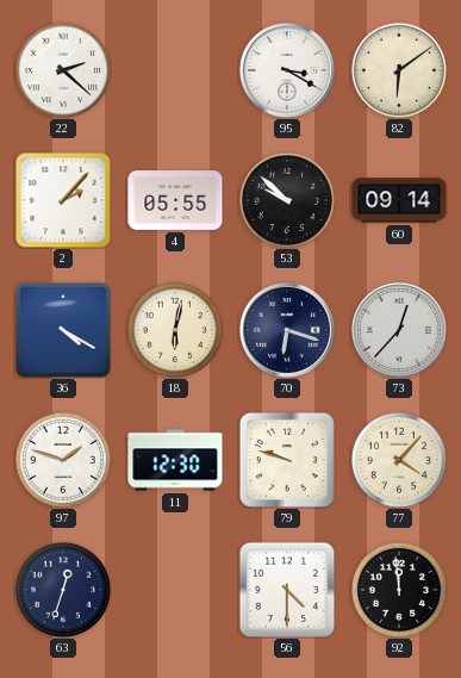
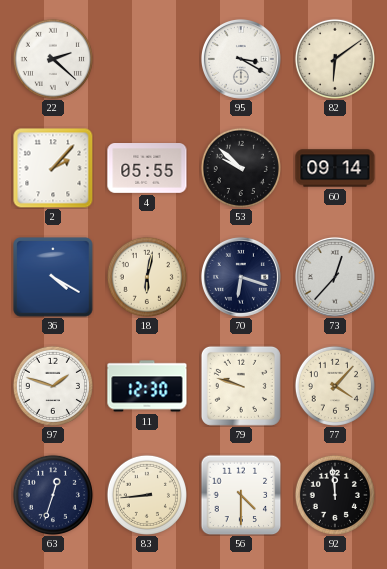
83: none -> 8:44 (147, 495)
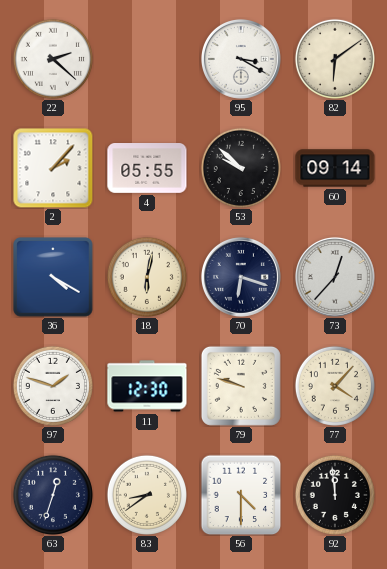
83: 8:44 -> 8:39 (147, 495)
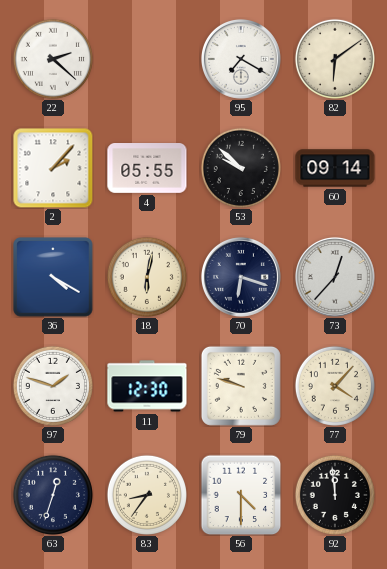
95: 3:20 -> 7:20 (241, 59)
83: 8:39 -> 8:36 (147, 495)
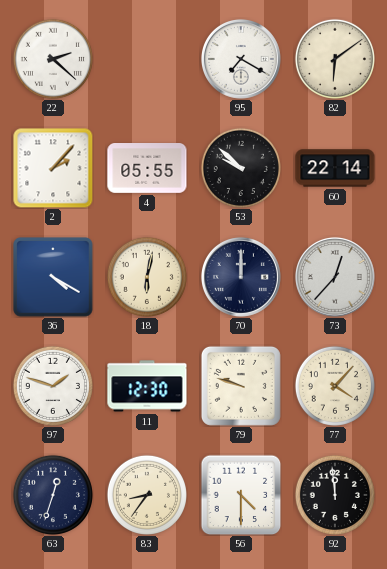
60: 09:14 -> 22:14 (335, 168)
70: 6:18 -> 12:00 (241, 277)
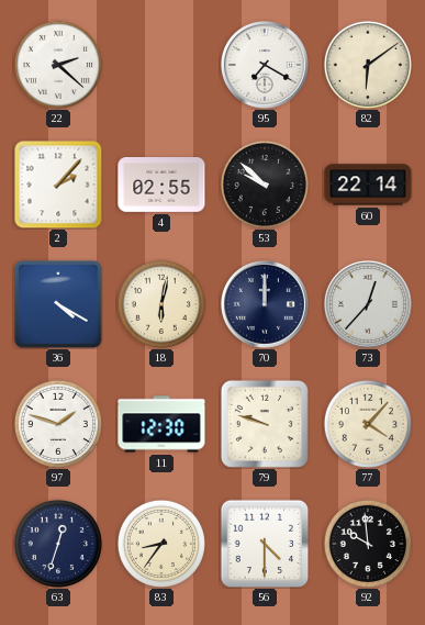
4: 05:55 -> 02:55 (161, 186)
92: 11:59 -> 9:59 (368, 544)
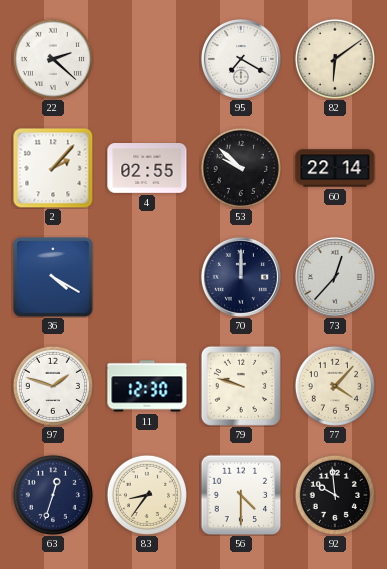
18: 6:02 -> none (161, 304)
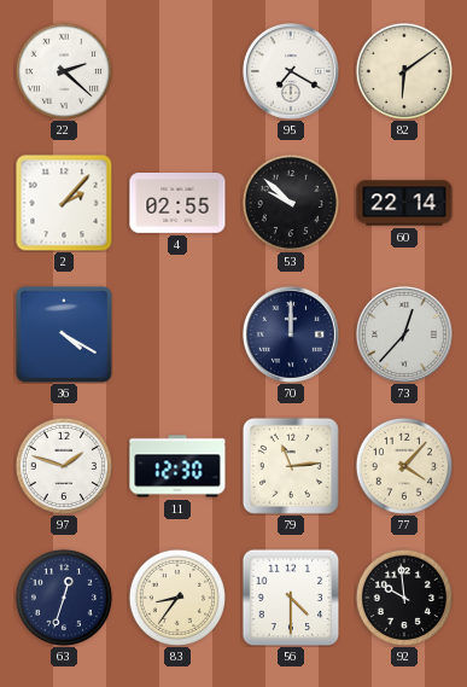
79: 9:48 -> 11:14 (291, 466)
